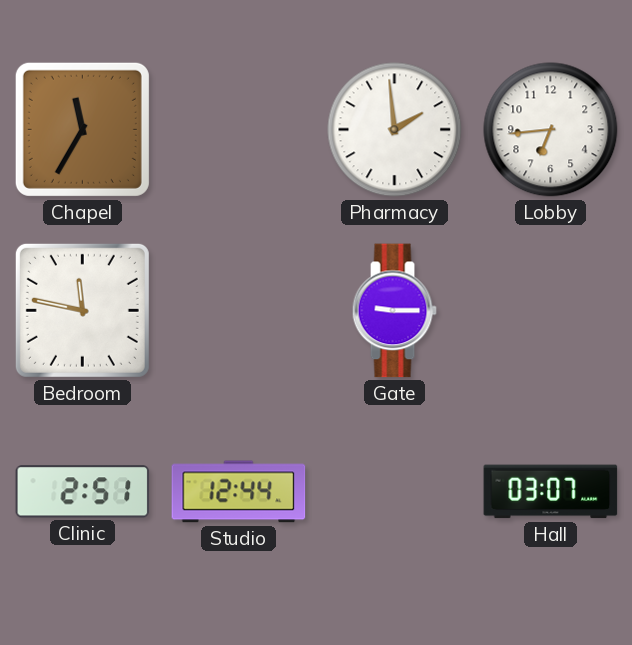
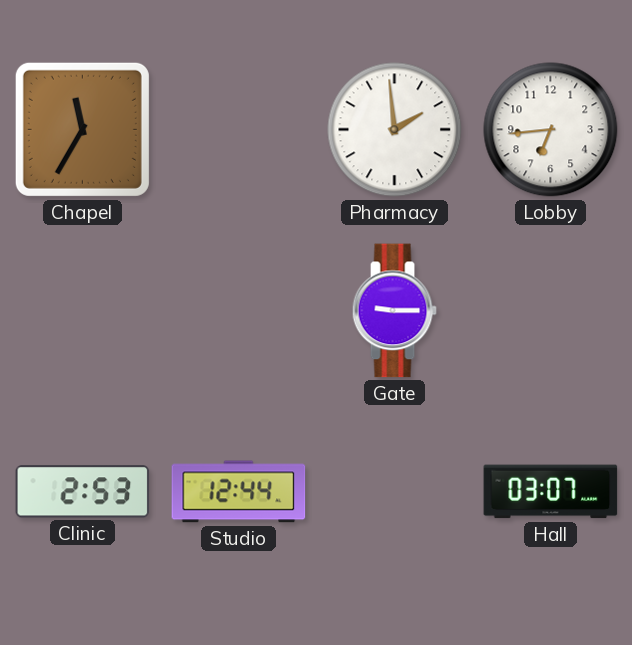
Bedroom: 11:47 -> none (82, 310)
Clinic: 2:51 -> 2:53 (83, 492)
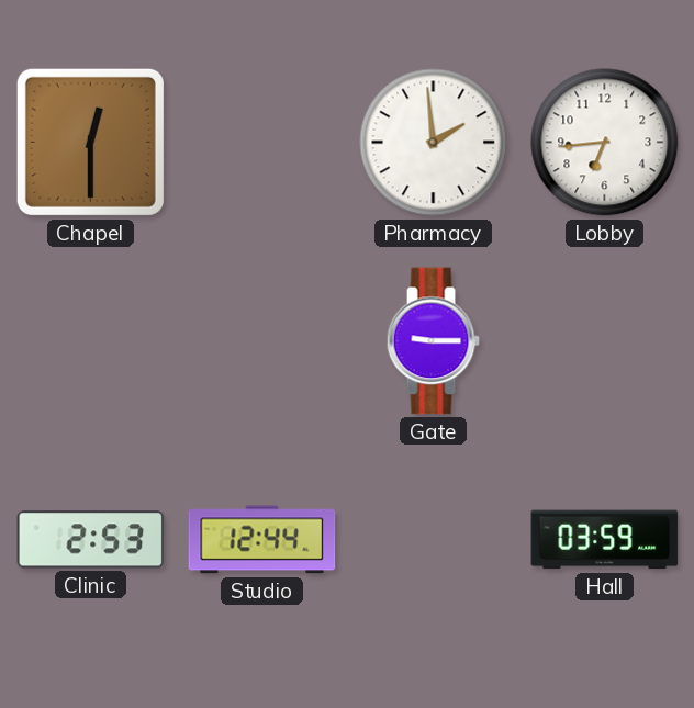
Chapel: 11:35 -> 12:30 (90, 142)
Hall: 03:07 -> 03:59 (605, 540)
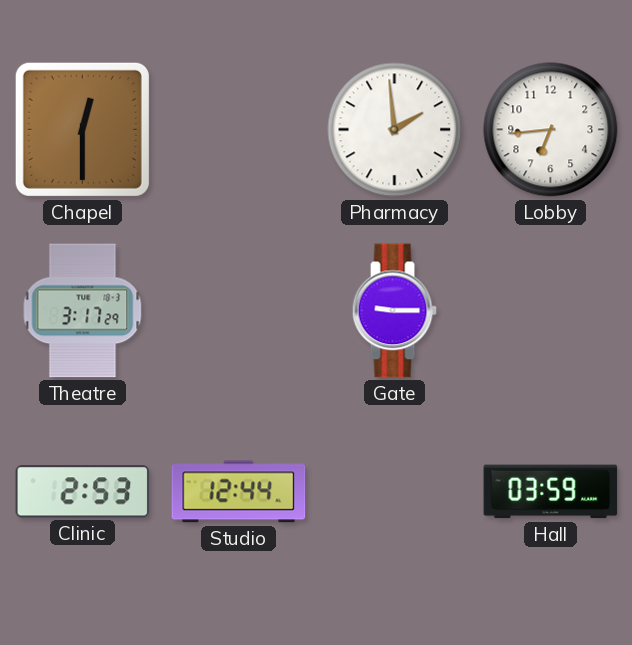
Theatre: none -> 3:17 (83, 311)
